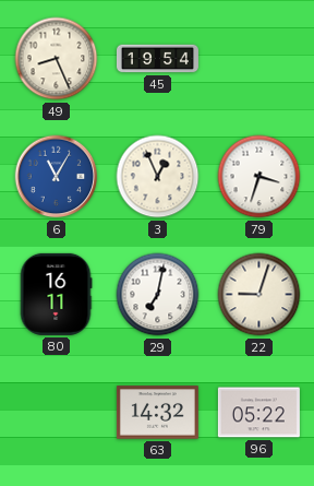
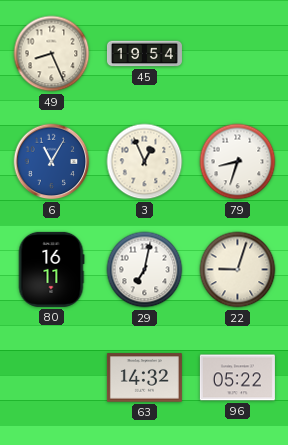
79: 3:33 -> 8:33 (238, 162)
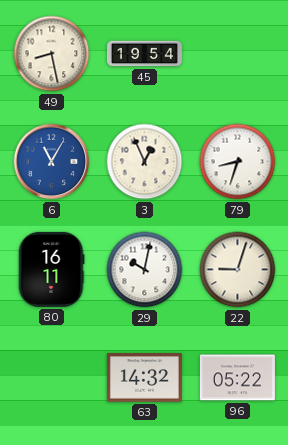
49: 8:26 -> 8:28 (52, 54)
29: 7:02 -> 10:02 (145, 270)
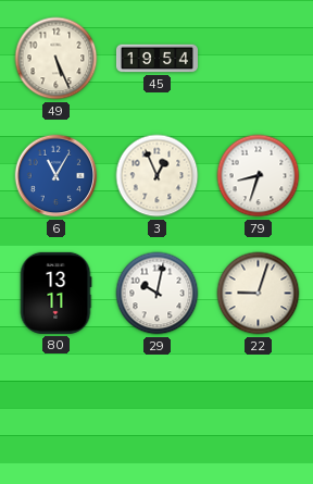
49: 8:28 -> 5:26 (57, 59)
80: 16:11 -> 13:11 (55, 293)
63: 14:32 -> none (144, 378)
96: 05:22 -> none (237, 378)
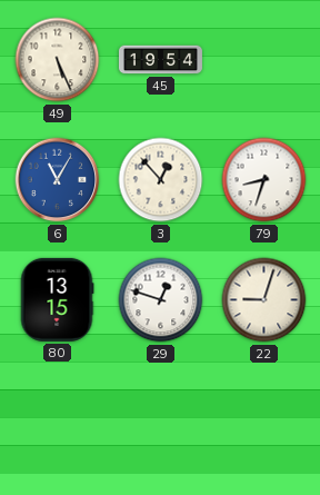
3: 12:56 -> 12:53 (161, 180)
80: 13:11 -> 13:15 (57, 299)
29: 10:02 -> 12:48 (161, 300)
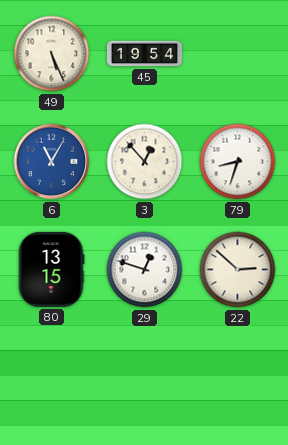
22: 9:03 -> 2:52 (238, 270)
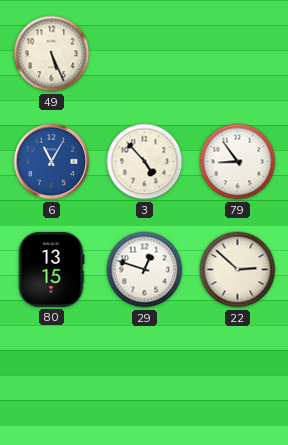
45: 19:54 -> none (144, 54)
3: 12:53 -> 4:53 (145, 162)
79: 8:33 -> 8:54 (238, 162)
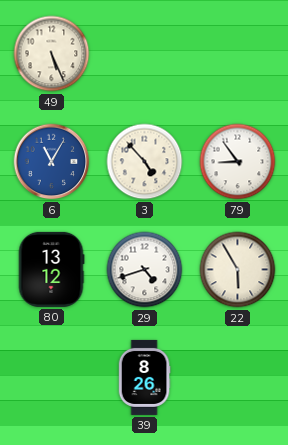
80: 13:15 -> 13:12 (51, 269)
29: 12:48 -> 4:42 (145, 270)
22: 2:52 -> 5:55 (238, 270)
39: none -> 8:26 (144, 377)
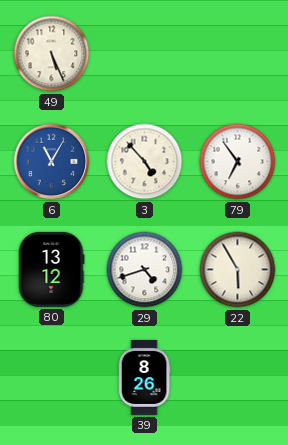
79: 8:54 -> 6:54 (238, 162)
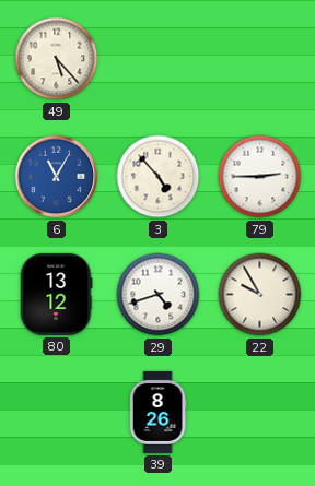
49: 5:26 -> 5:23 (57, 59)
79: 6:54 -> 2:45 (260, 177)
22: 5:55 -> 9:55 (260, 295)
